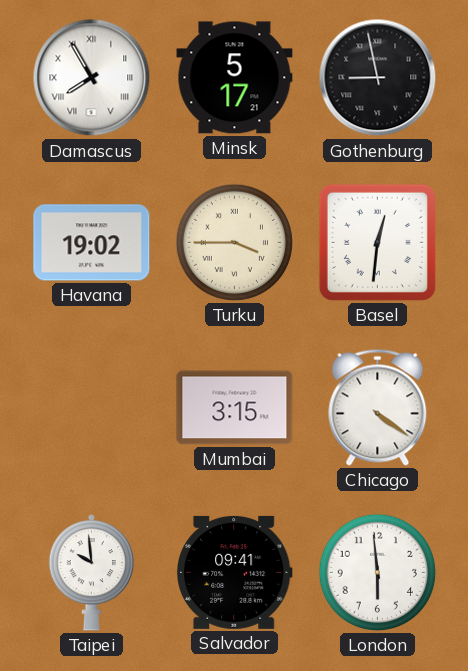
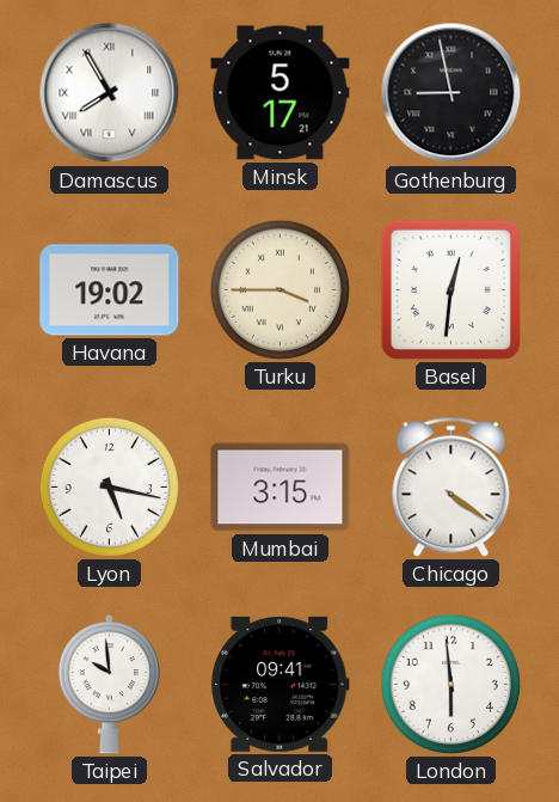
Lyon: none -> 5:17 (109, 486)
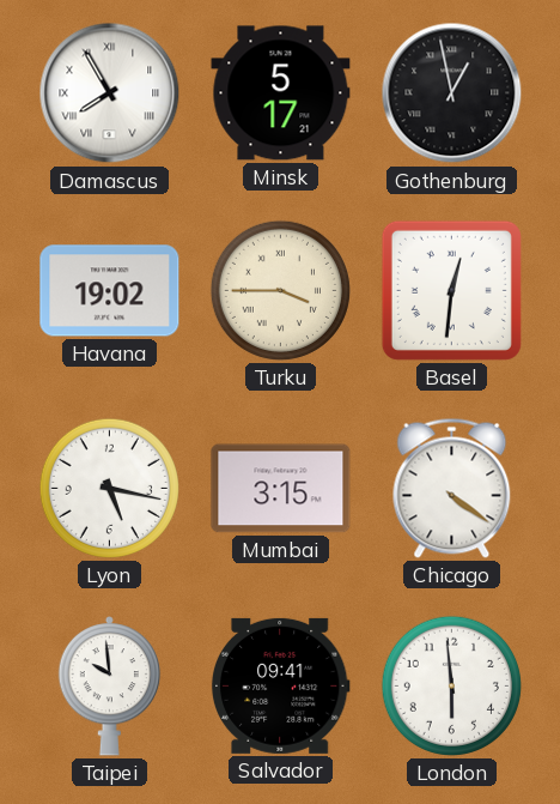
Gothenburg: 8:58 -> 12:58 (452, 93)
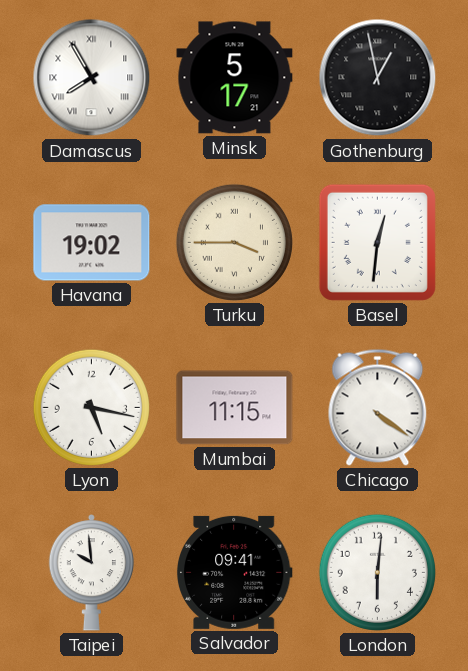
Mumbai: 3:15 -> 11:15 (235, 408)
London: 5:59 -> 6:01 (377, 572)
